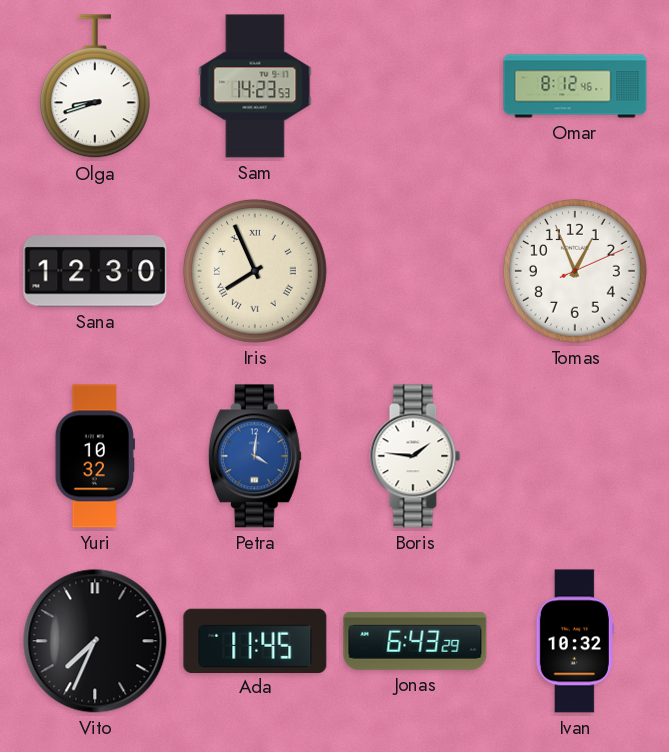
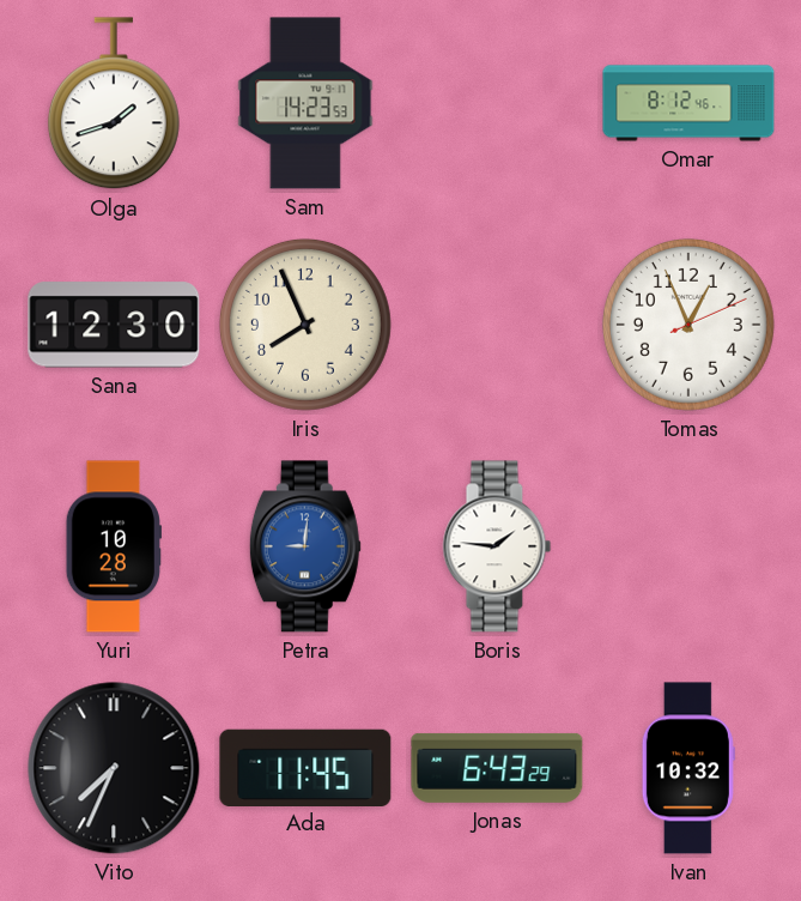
Olga: 8:42 -> 1:42 (114, 104)
Iris numerals: Roman -> Arabic (305, 325)
Yuri: 10:32 -> 10:28 (114, 546)
Petra: 4:01 -> 9:01 (305, 546)
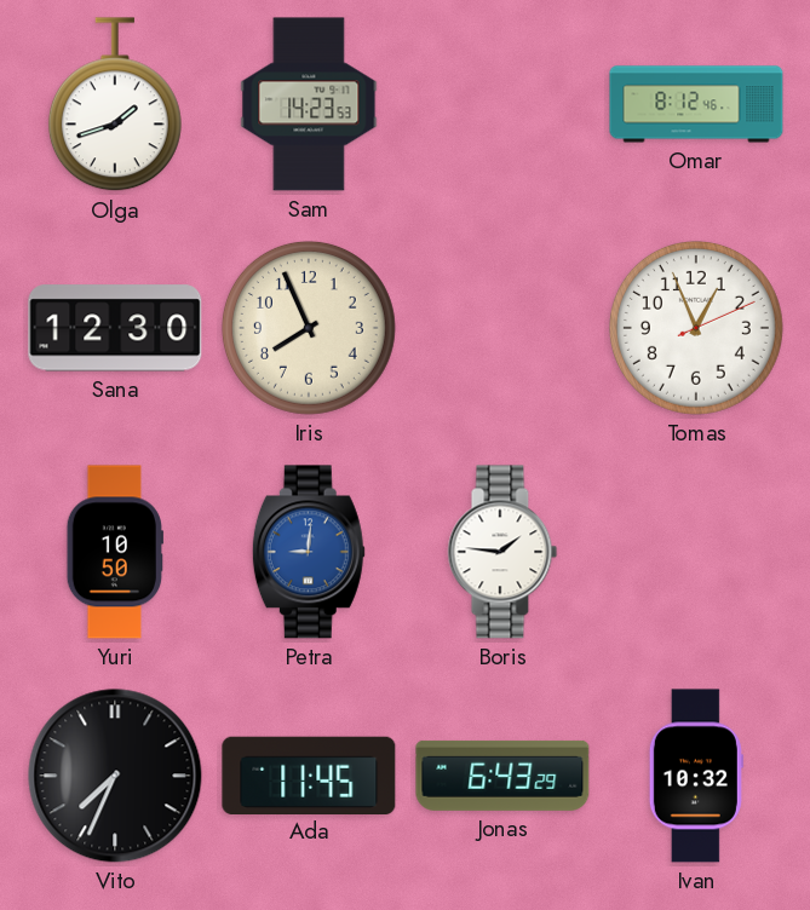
Yuri: 10:28 -> 10:50 (115, 552)
